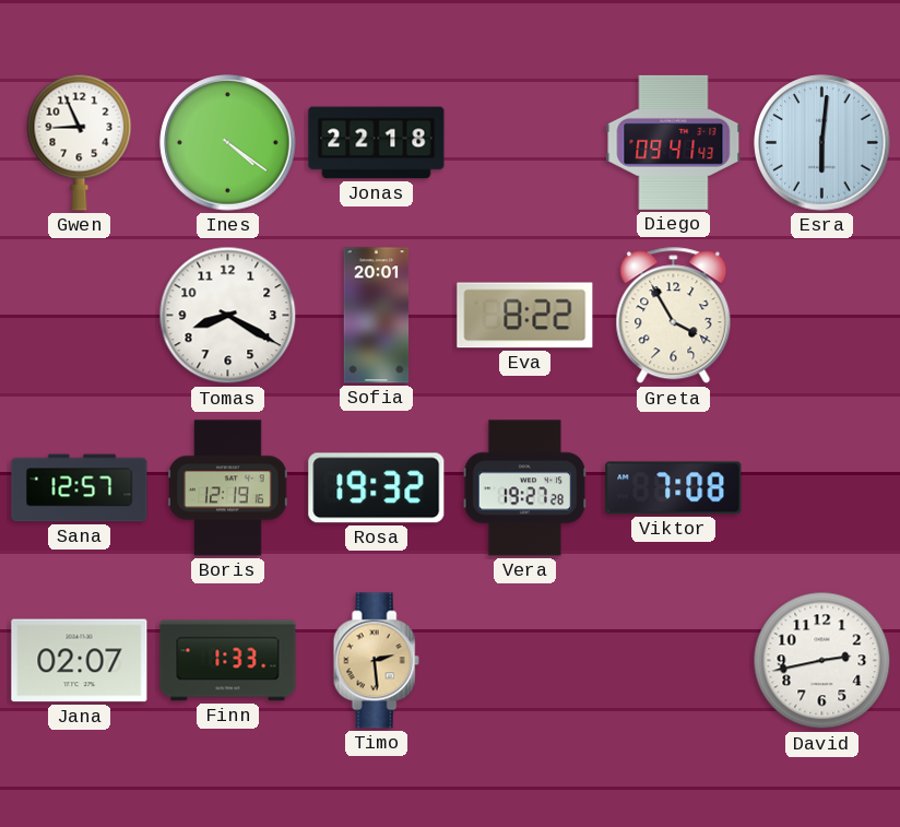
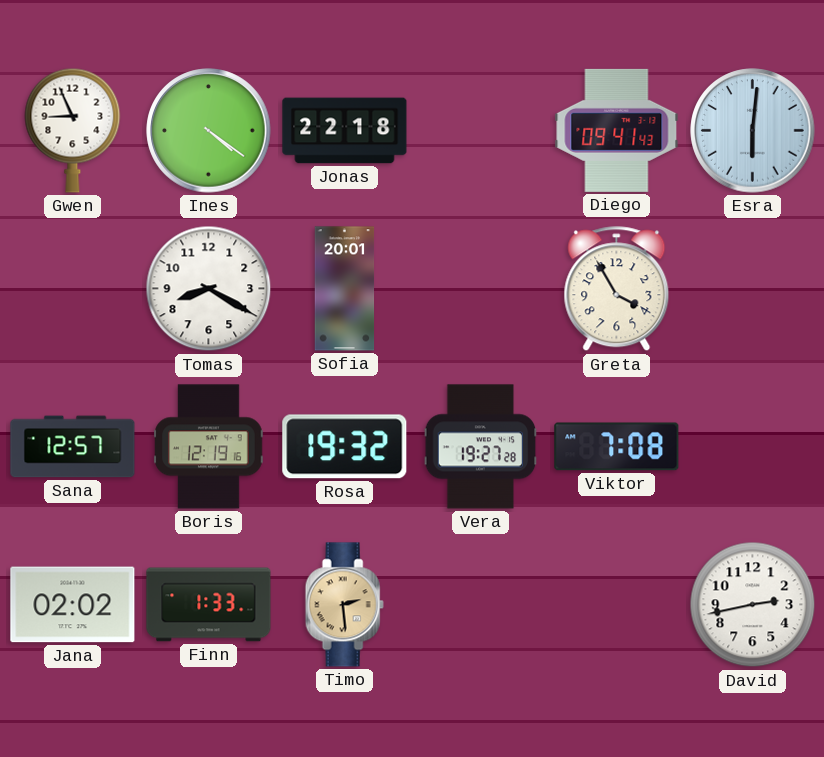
Eva: 8:22 -> none (525, 316)
Jana: 02:07 -> 02:02 (73, 605)
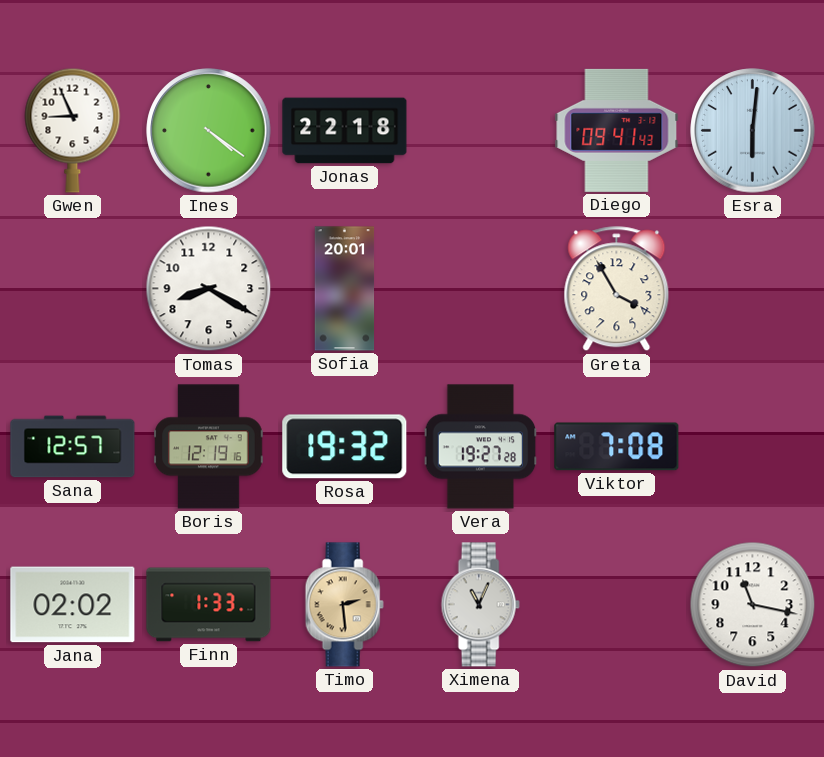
Ximena: none -> 11:04 (480, 605)
David: 2:43 -> 11:17 (753, 605)
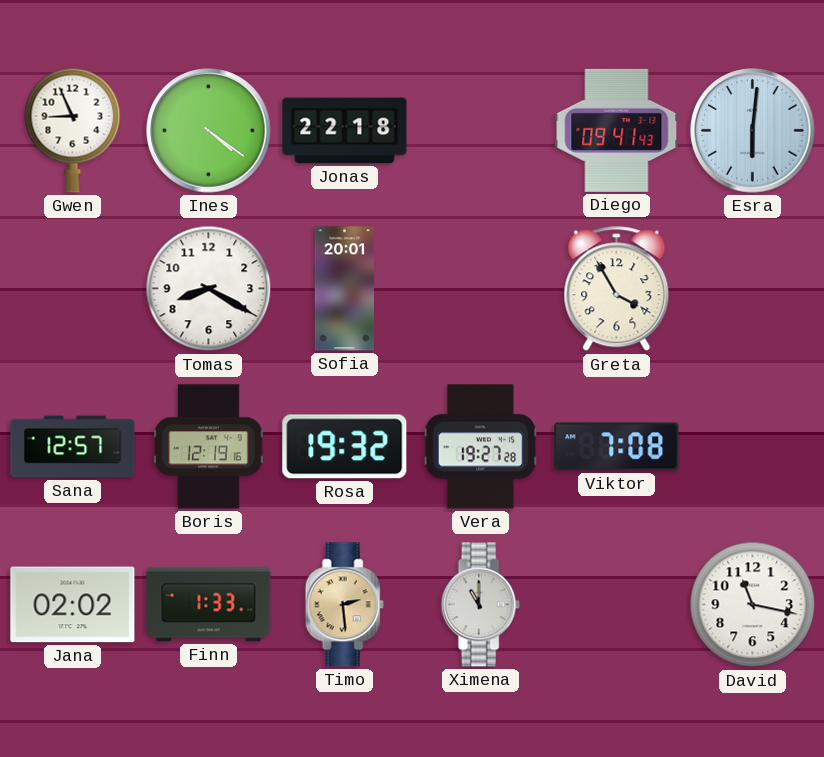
Ximena: 11:04 -> 11:00 (480, 605)
